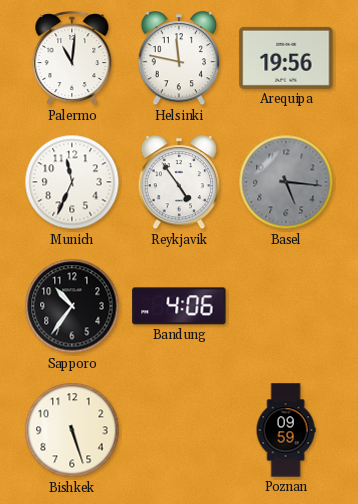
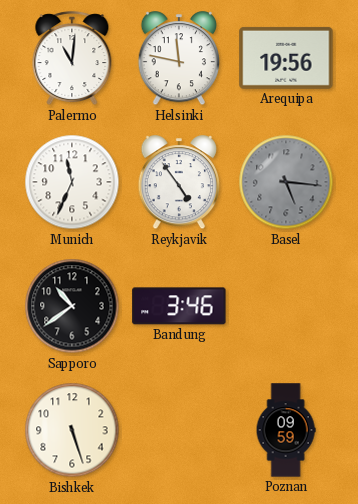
Sapporo: 10:36 -> 10:39 (72, 306)
Bandung: 4:06 -> 3:46 (179, 306)
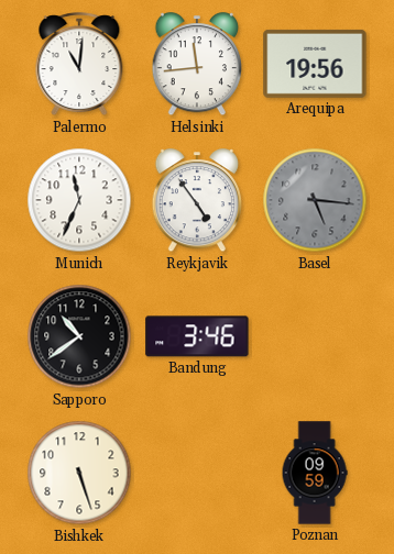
Helsinki: 11:47 -> 11:44 (196, 65)
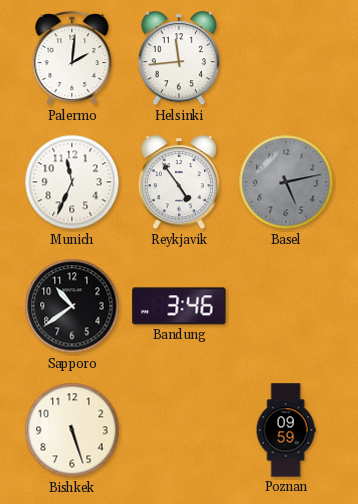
Palermo: 11:01 -> 2:01 (72, 59)
Arequipa: 19:56 -> none (315, 64)
Basel: 5:16 -> 5:13 (286, 182)
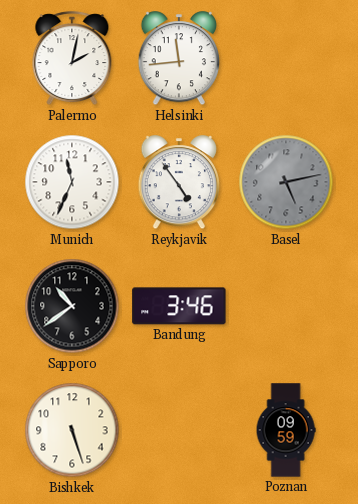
Palermo: 2:01 -> 2:02 (72, 59)
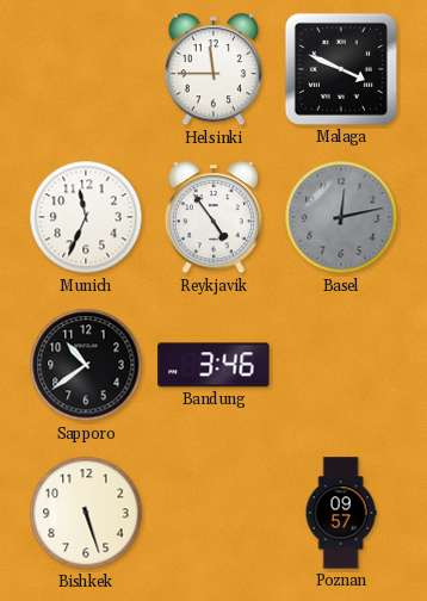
Palermo: 2:02 -> none (72, 59)
Helsinki: 11:44 -> 11:45 (212, 70)
Malaga: none -> 3:49 (341, 69)
Basel: 5:13 -> 12:13 (341, 217)
Poznan: 09:59 -> 09:57 (341, 513)
